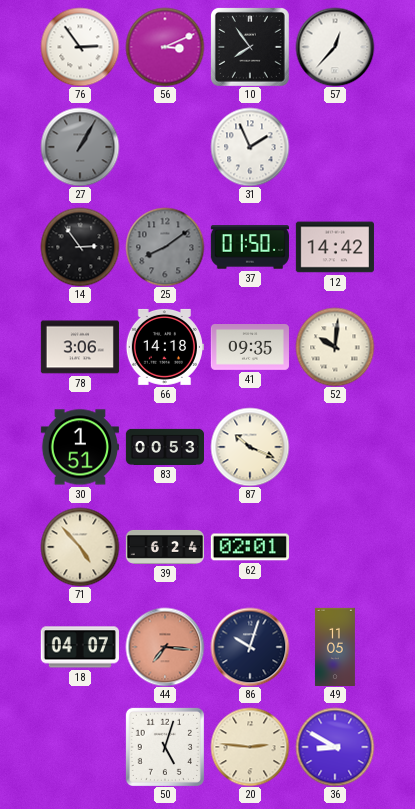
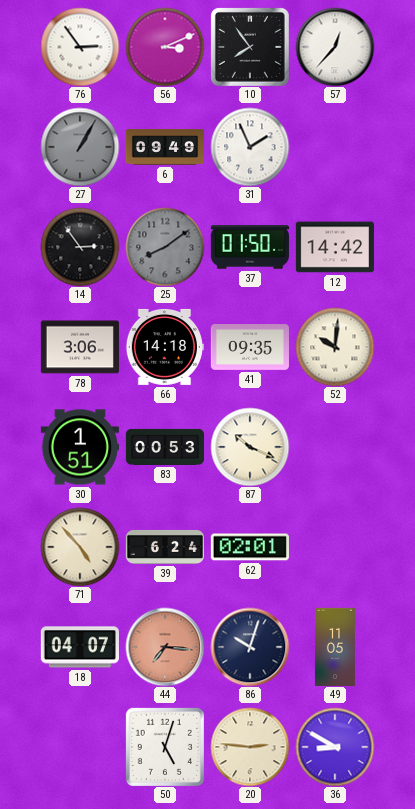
6: none -> 09:49 (164, 147)
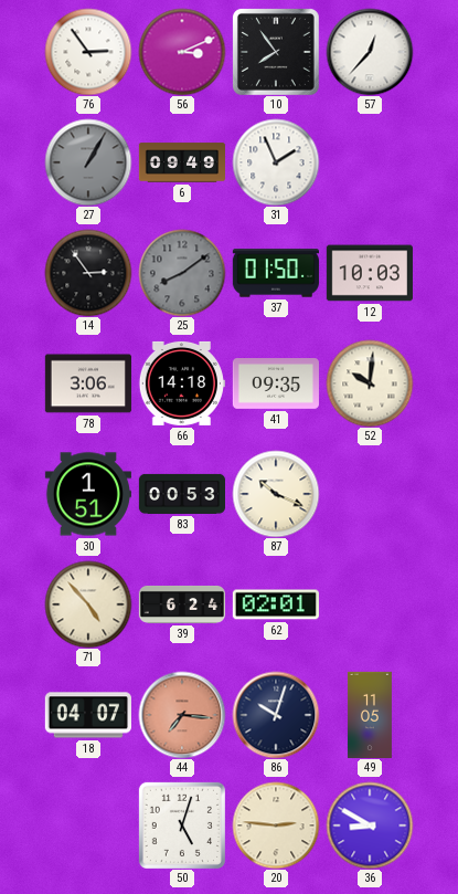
12: 14:42 -> 10:03 (370, 273)
